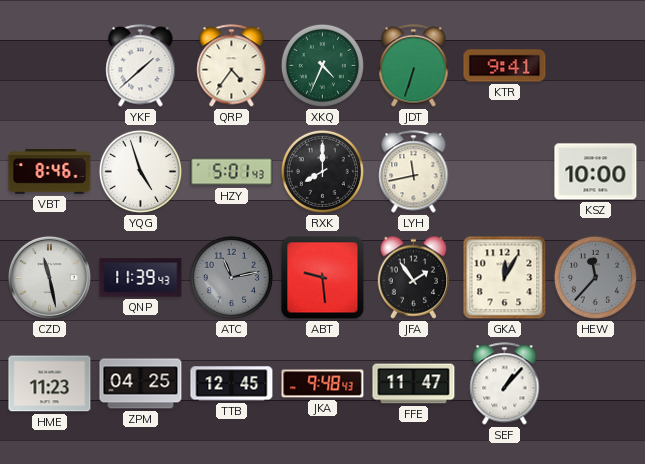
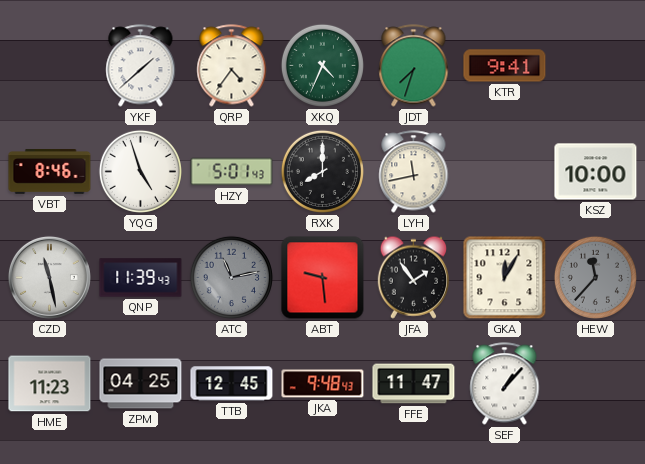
JDT: 6:33 -> 7:33 (414, 66)
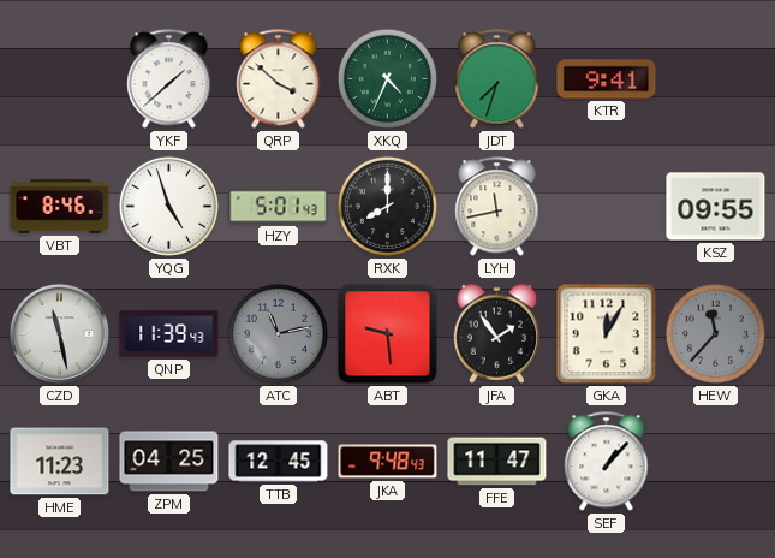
QRP: 4:36 -> 3:52 (279, 79)
KSZ: 10:00 -> 09:55 (716, 207)
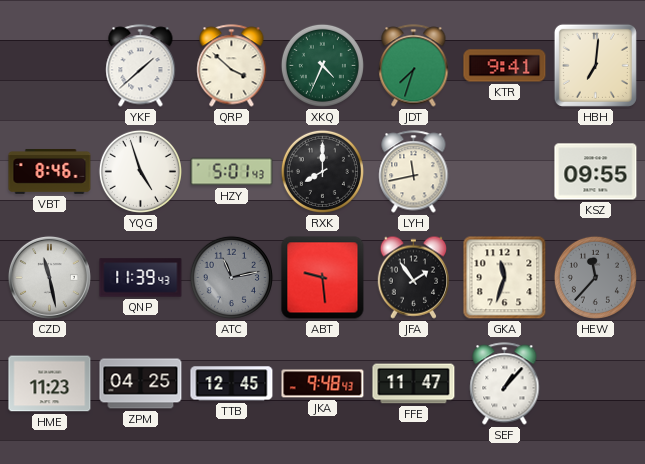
HBH: none -> 7:01 (595, 65)
GKA: 12:05 -> 11:33 (505, 278)
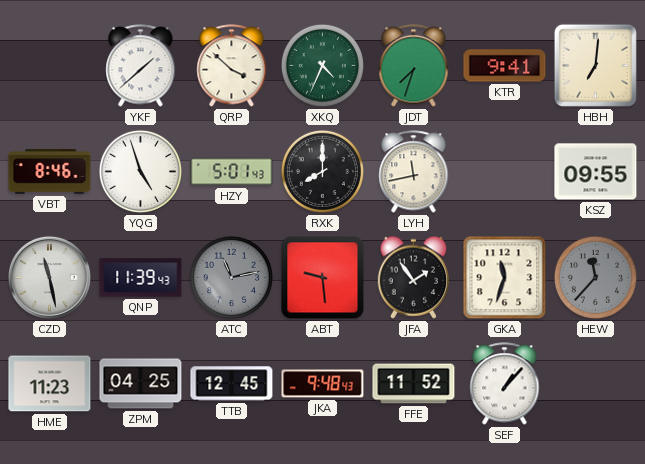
FFE: 11:47 -> 11:52 (414, 384)
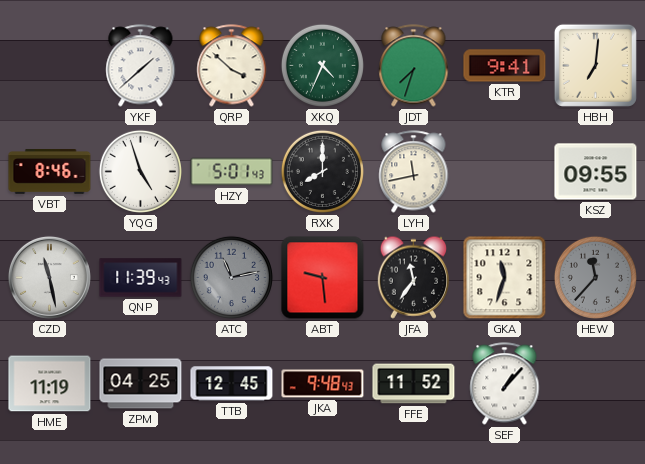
JFA: 1:54 -> 11:36 (414, 277)
HME: 11:23 -> 11:19 (50, 384)
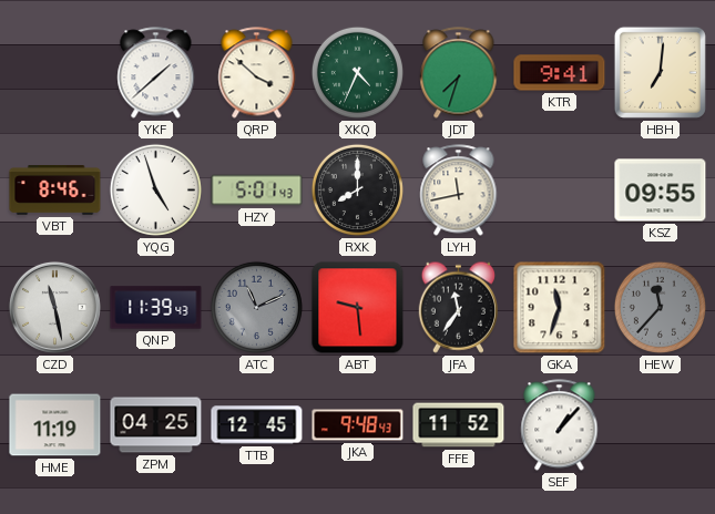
ATC: 11:13 -> 11:11 (256, 307)
